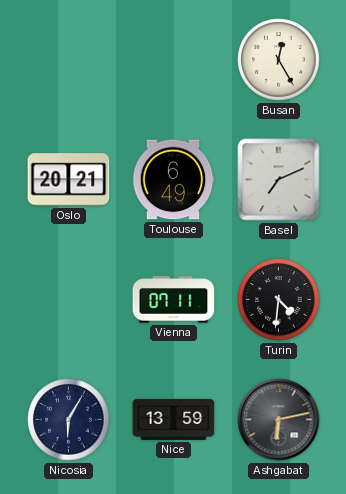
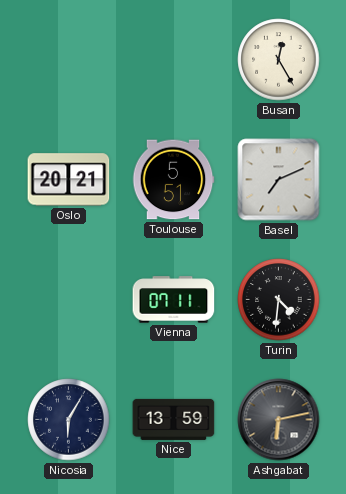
Toulouse: 6:49 -> 5:51 (173, 180)
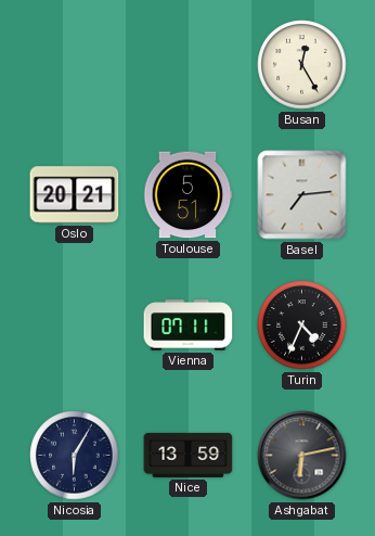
Basel: 7:11 -> 7:14 (302, 195)
Turin: 4:31 -> 4:34 (302, 326)
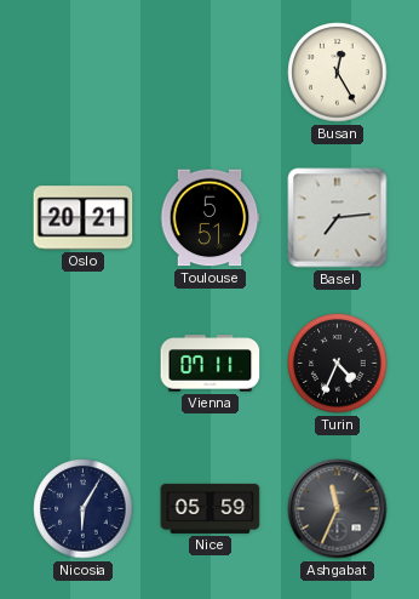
Nice: 13:59 -> 05:59 (211, 508)
Ashgabat: 6:13 -> 11:34 (338, 509)
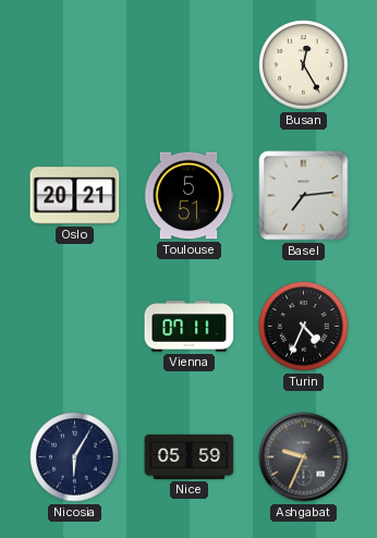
Ashgabat: 11:34 -> 9:34 (304, 457)
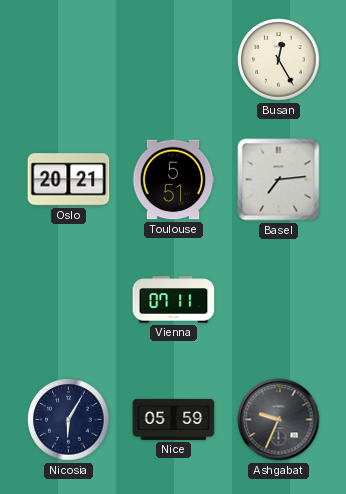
Turin: 4:34 -> none (304, 327)
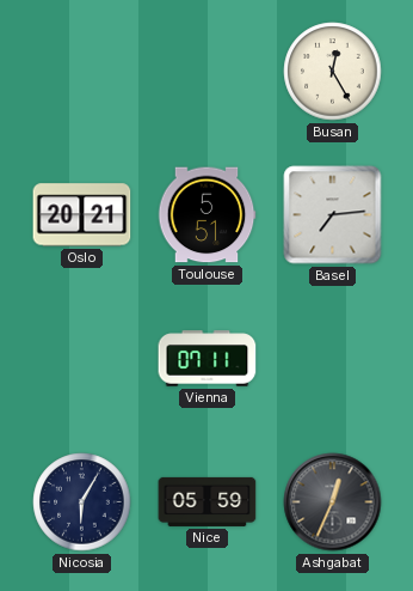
Ashgabat: 9:34 -> 12:34 (333, 502)
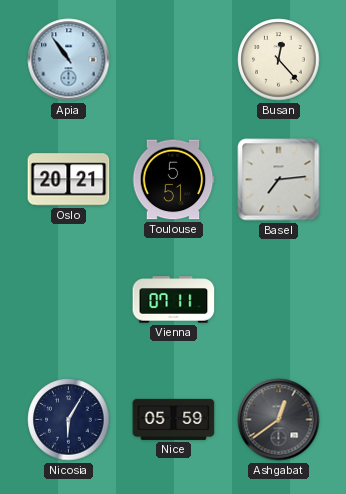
Apia: none -> 10:54 (69, 60)
Busan: 12:25 -> 12:23 (279, 60)
Ashgabat: 12:34 -> 12:39 (279, 420)
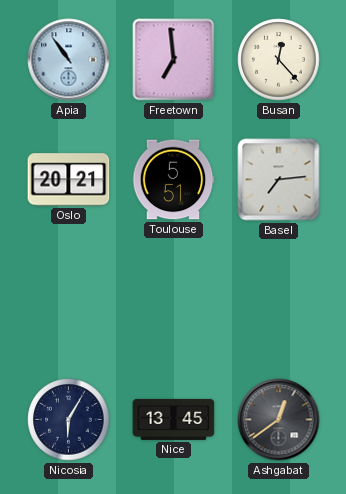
Freetown: none -> 6:59 (174, 60)
Vienna: 07:11 -> none (174, 300)
Nice: 05:59 -> 13:45 (174, 419)
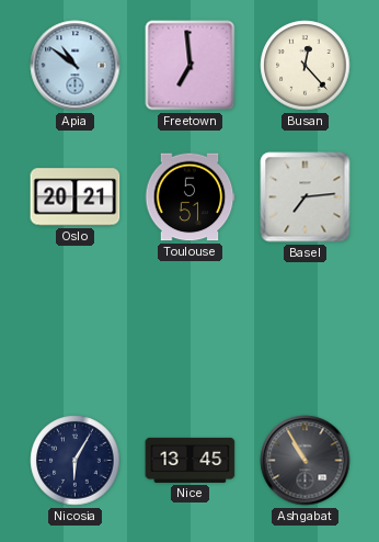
Apia: 10:54 -> 10:51 (76, 66)
Ashgabat: 12:39 -> 10:55 (306, 461)
